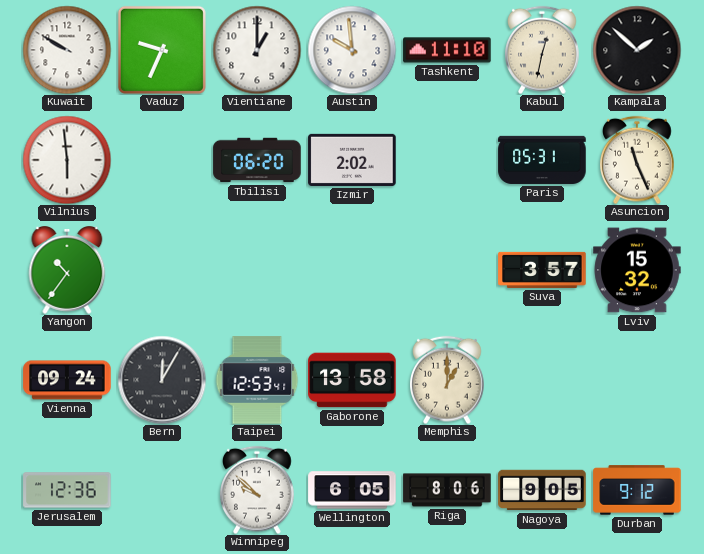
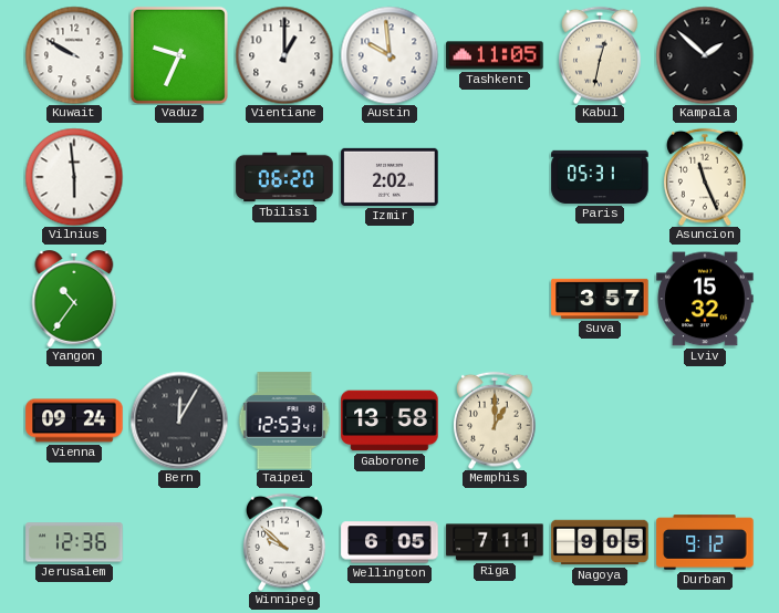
Tashkent: 11:10 -> 11:05 (495, 55)
Riga: 8:06 -> 7:11 (495, 542)
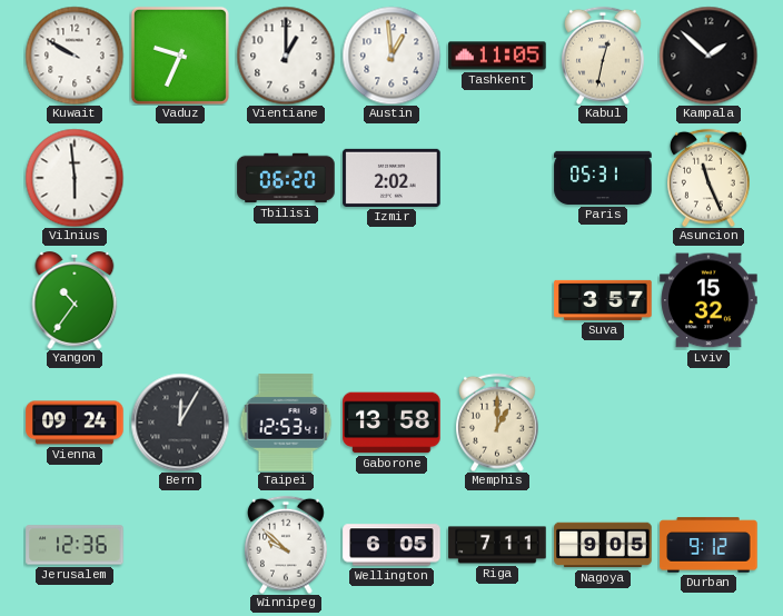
Austin: 9:59 -> 12:59 (391, 56)
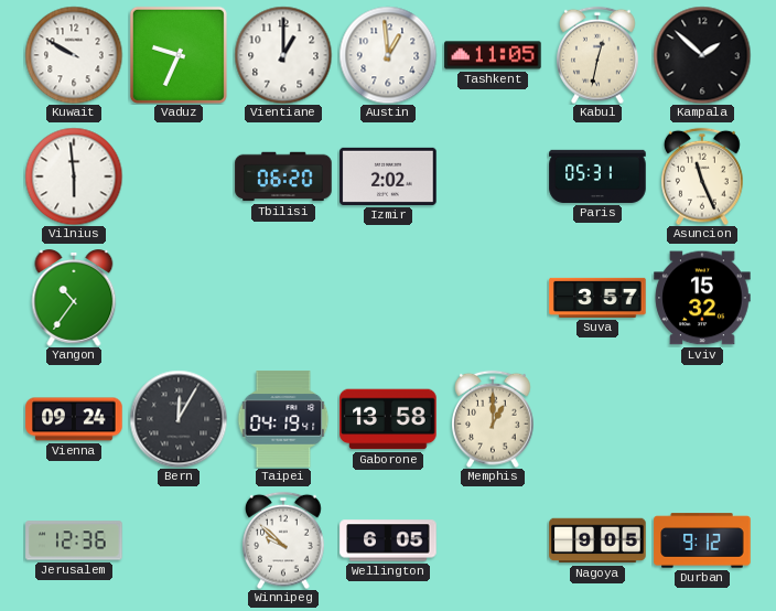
Taipei: 12:53 -> 04:19 (283, 419)
Riga: 7:11 -> none (497, 545)
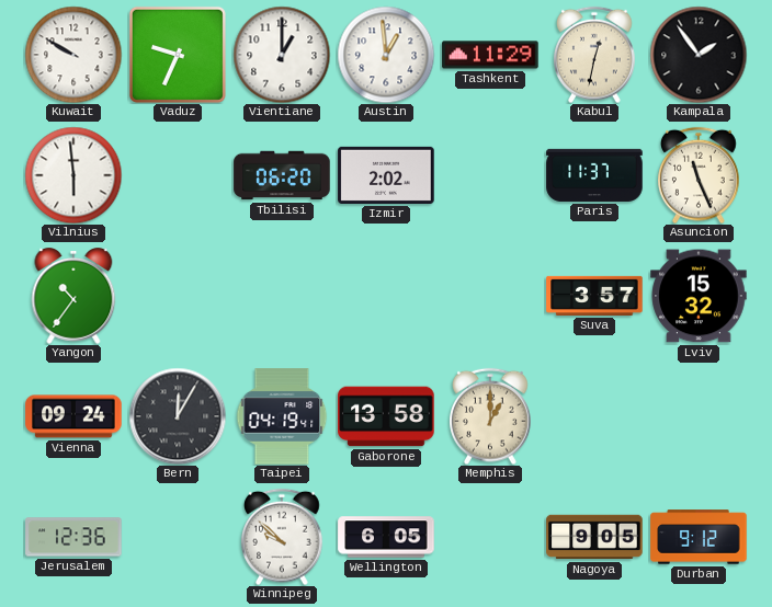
Tashkent: 11:05 -> 11:29 (490, 55)
Kampala: 1:52 -> 1:54 (699, 55)
Paris: 05:31 -> 11:37 (594, 175)
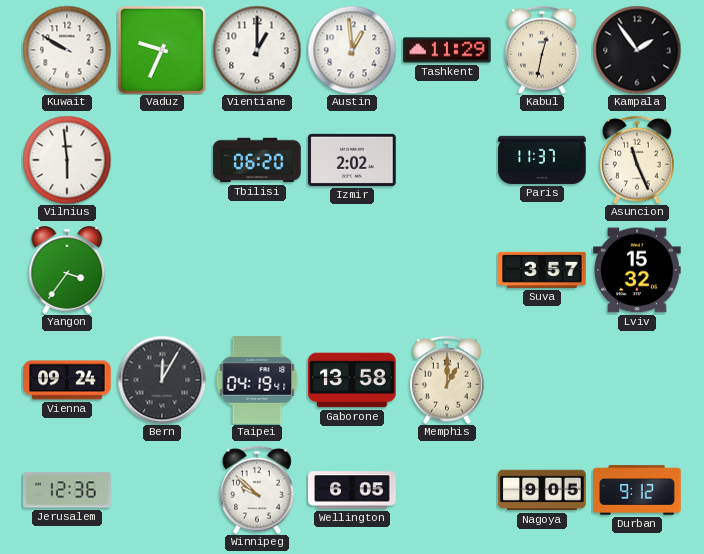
Yangon: 10:36 -> 3:36 (67, 271)
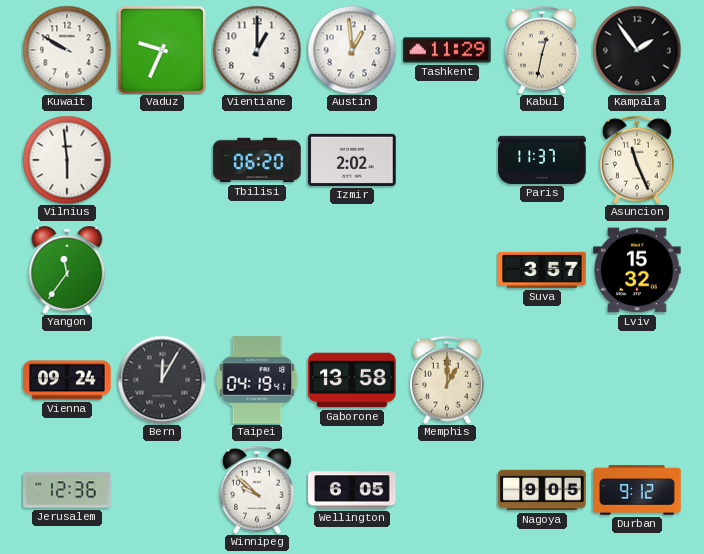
Yangon: 3:36 -> 11:36 (67, 271)
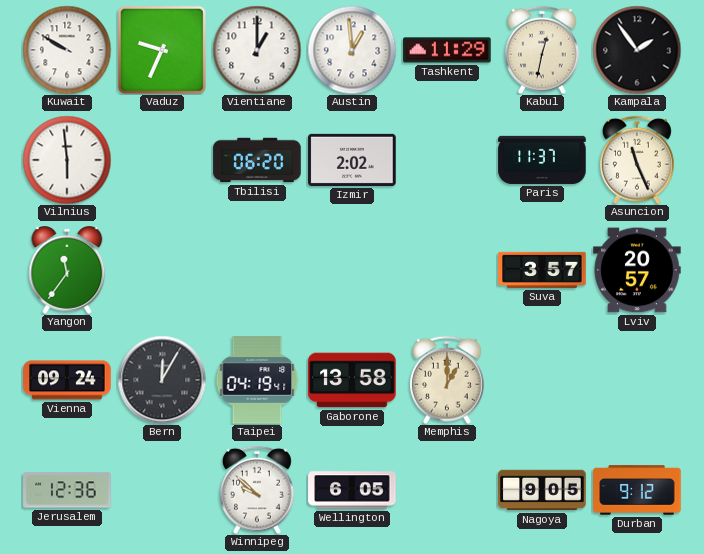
Lviv: 15:32 -> 20:57 (637, 270)
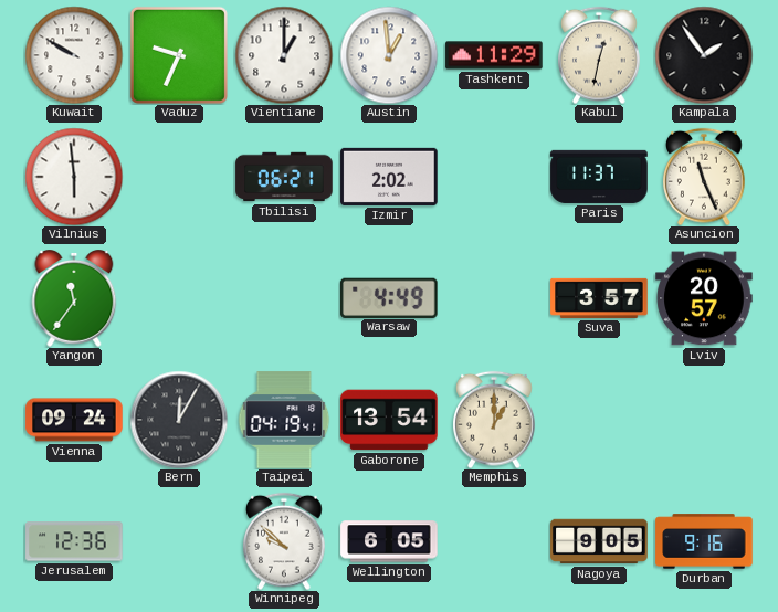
Tbilisi: 06:20 -> 06:21 (284, 177)
Warsaw: none -> 4:49 (390, 297)
Gaborone: 13:58 -> 13:54 (389, 420)
Durban: 9:12 -> 9:16 (704, 541)
